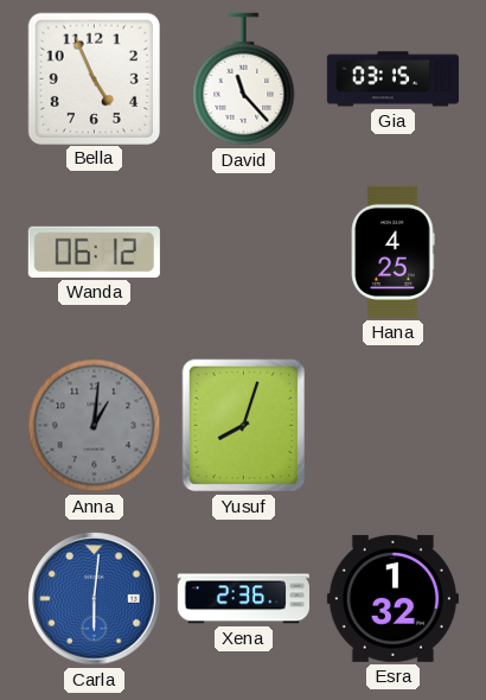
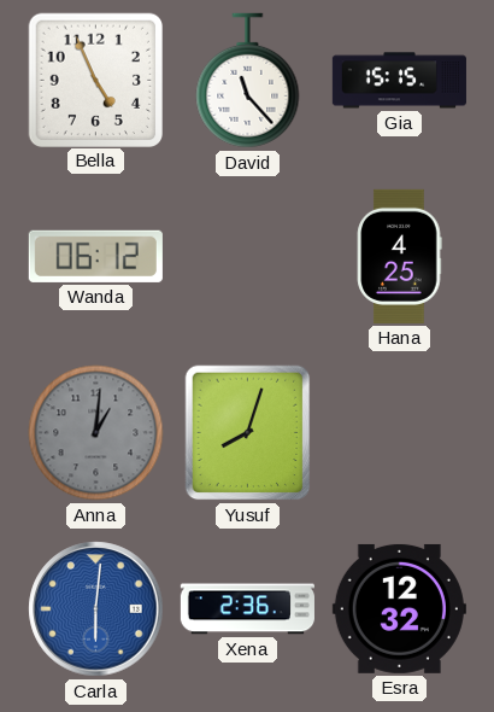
Gia: 03:15 -> 15:15 (399, 81)
Esra: 1:32 -> 12:32 (399, 608)
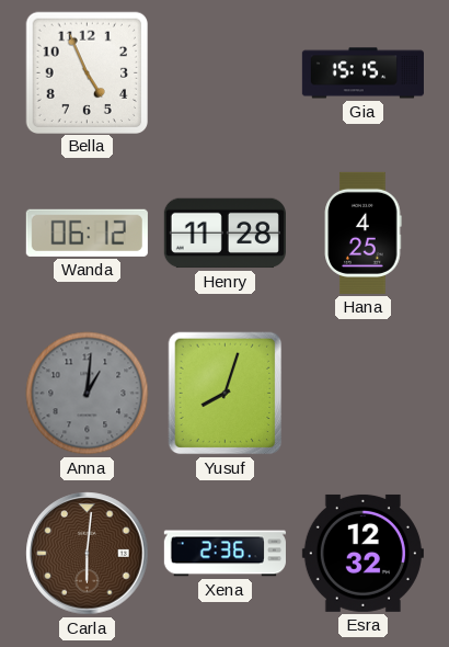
David: 11:23 -> none (248, 81)
Henry: none -> 11:28 (225, 234)
Carla dial: blue -> brown (88, 554)
